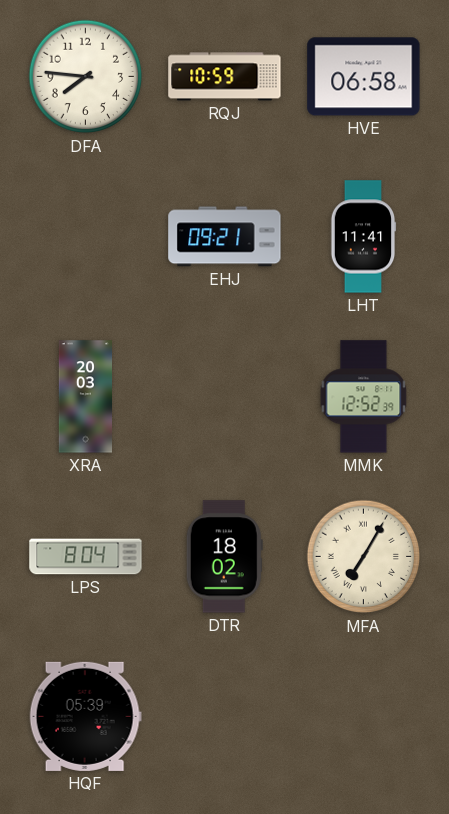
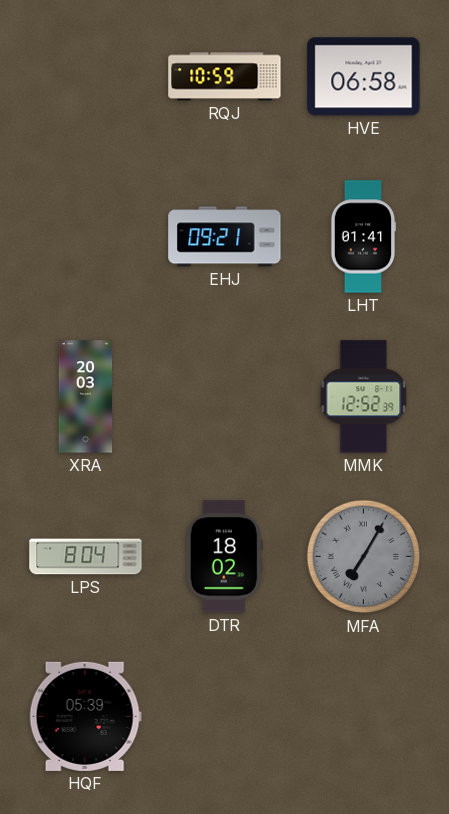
DFA: 7:46 -> none (86, 77)
LHT: 11:41 -> 01:41 (363, 237)
MFA dial: cream -> grey (364, 557)
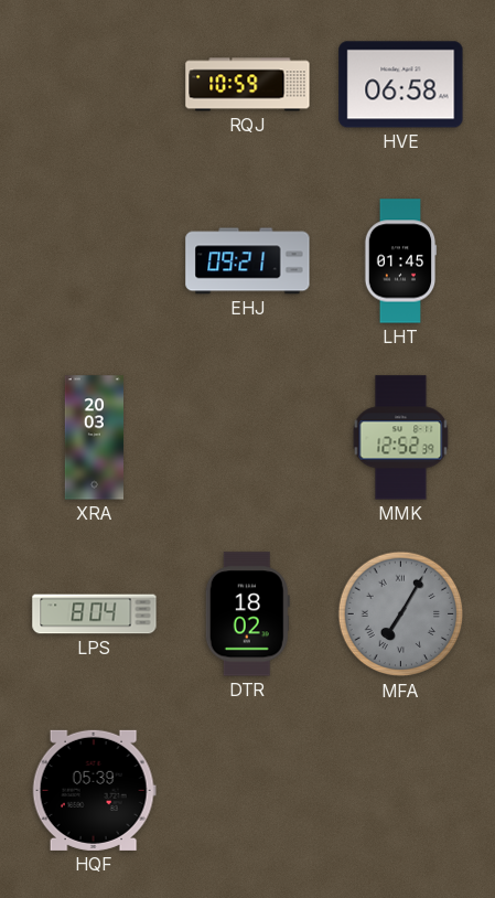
LHT: 01:41 -> 01:45 (400, 261)
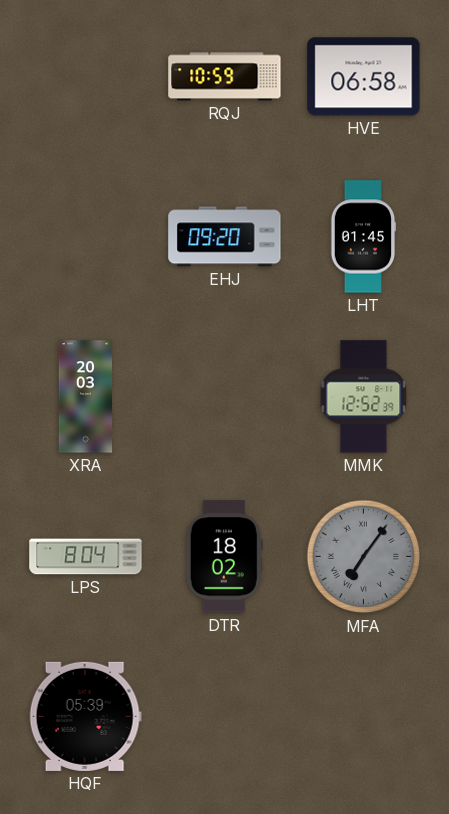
EHJ: 09:21 -> 09:20 (225, 237)
MFA: 7:05 -> 7:06 (364, 557)
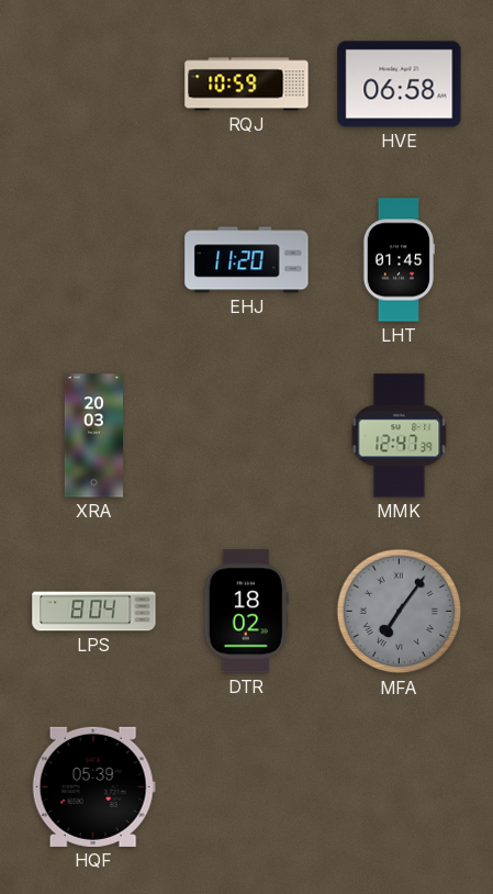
EHJ: 09:20 -> 11:20 (247, 260)
MMK: 12:52 -> 12:47 (400, 436)
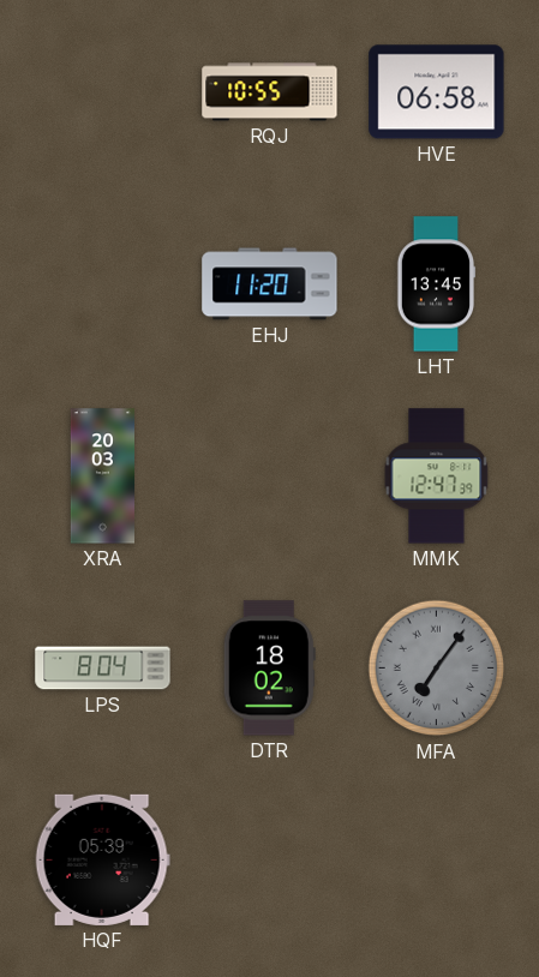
RQJ: 10:59 -> 10:55 (270, 92)
LHT: 01:45 -> 13:45 (436, 284)
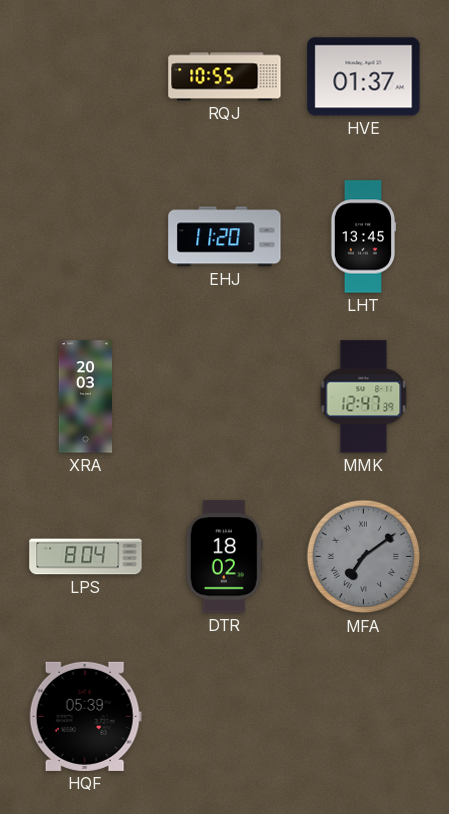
HVE: 06:58 -> 01:37 (364, 77)
MFA: 7:06 -> 7:09 (364, 557)
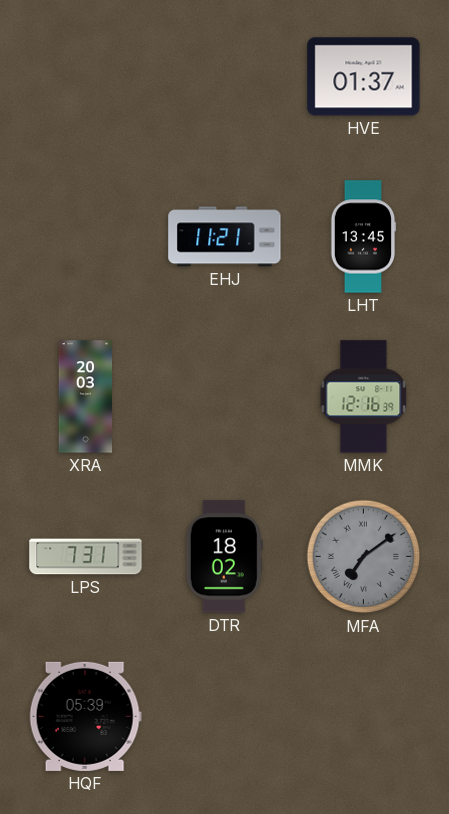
RQJ: 10:55 -> none (225, 77)
EHJ: 11:20 -> 11:21 (225, 237)
MMK: 12:47 -> 12:16 (364, 397)
LPS: 8:04 -> 7:31 (86, 557)
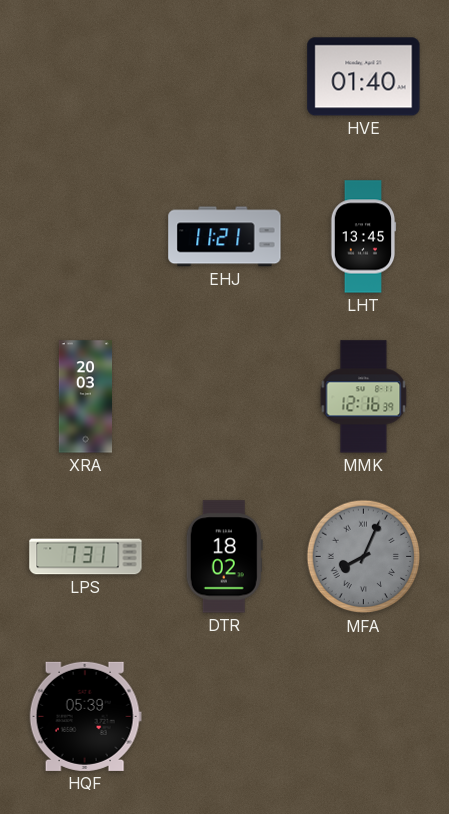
HVE: 01:37 -> 01:40 (364, 77)
MFA: 7:09 -> 8:04 (364, 557)
